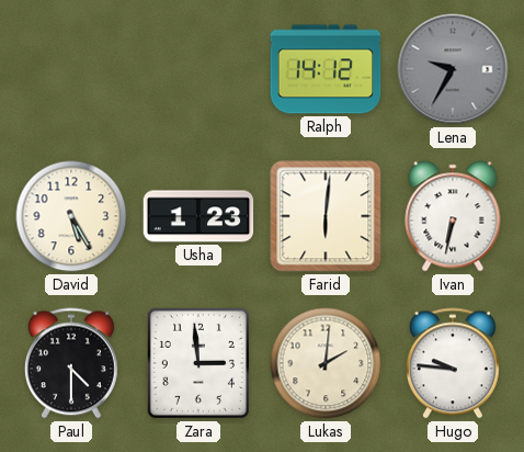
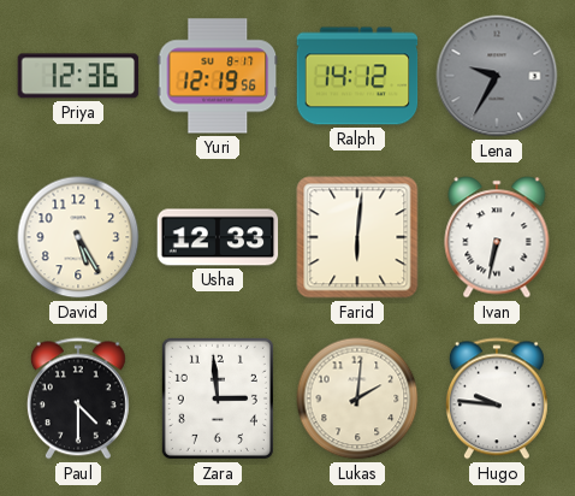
Priya: none -> 12:36 (78, 76)
Yuri: none -> 12:19 (218, 76)
Usha: 1:23 -> 12:33 (218, 237)
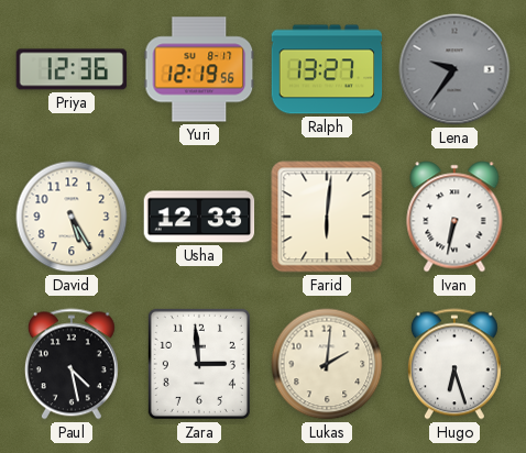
Ralph: 14:12 -> 13:27 (327, 69)
Lena: 9:35 -> 9:36 (454, 69)
Paul: 4:30 -> 4:28 (72, 364)
Hugo: 9:46 -> 6:27 (454, 364)
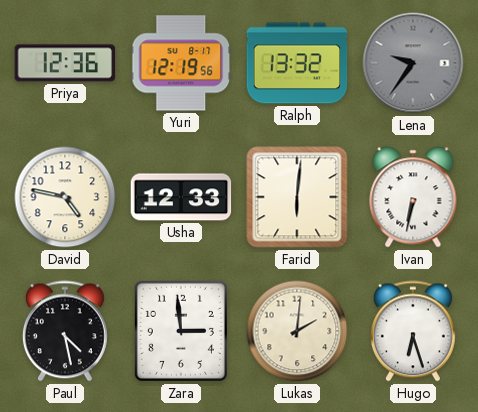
Ralph: 13:27 -> 13:32 (297, 63)
David: 5:25 -> 4:47 (65, 197)
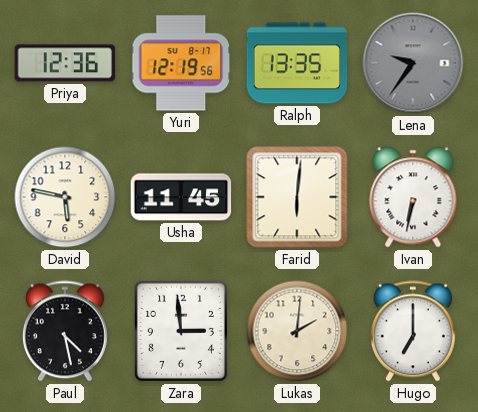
Ralph: 13:32 -> 13:35 (297, 63)
David: 4:47 -> 5:47 (65, 197)
Usha: 12:33 -> 11:45 (181, 197)
Hugo: 6:27 -> 7:00 (413, 331)
